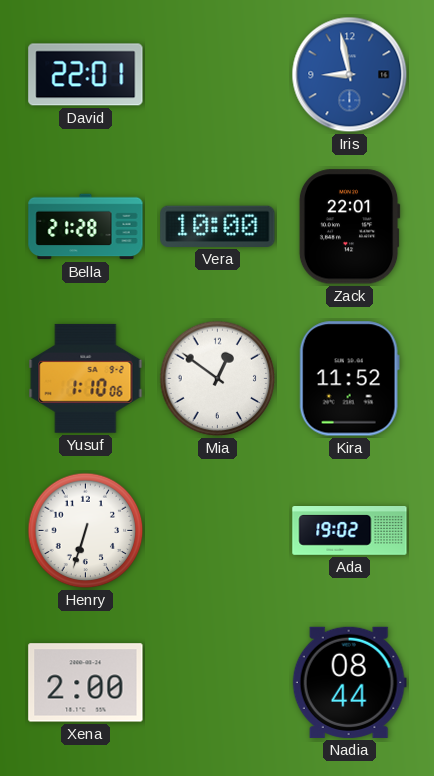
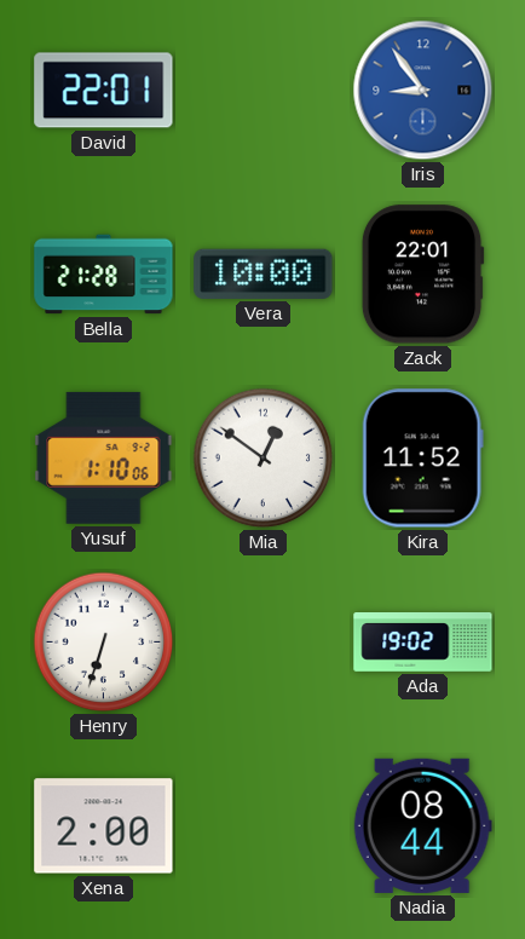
Iris: 8:58 -> 8:54 (423, 91)
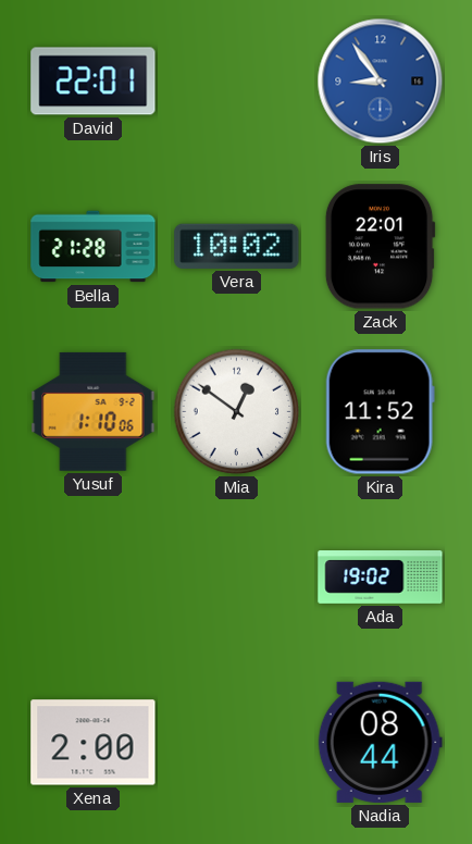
Vera: 10:00 -> 10:02 (237, 246)
Henry: 6:33 -> none (104, 643)
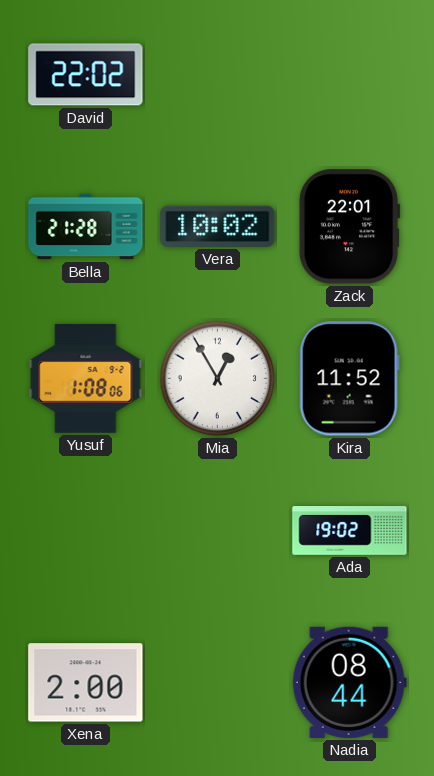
David: 22:01 -> 22:02 (86, 75)
Iris: 8:54 -> none (381, 82)
Yusuf: 1:10 -> 1:08 (86, 378)
Mia: 12:51 -> 12:55 (218, 379)
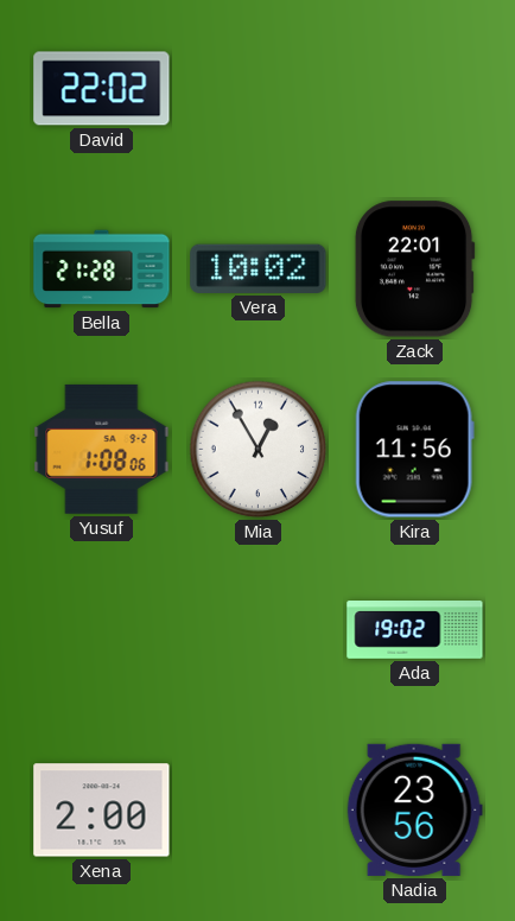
Kira: 11:52 -> 11:56 (414, 450)
Nadia: 08:44 -> 23:56 (414, 809)
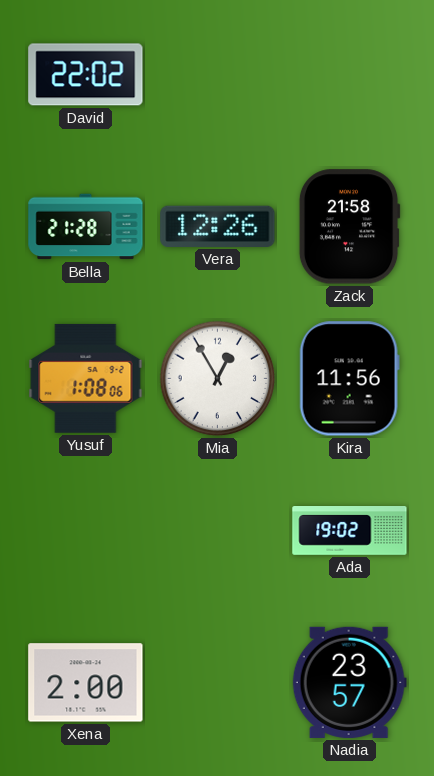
Vera: 10:02 -> 12:26 (218, 226)
Zack: 22:01 -> 21:58 (349, 227)
Nadia: 23:56 -> 23:57 (349, 682)
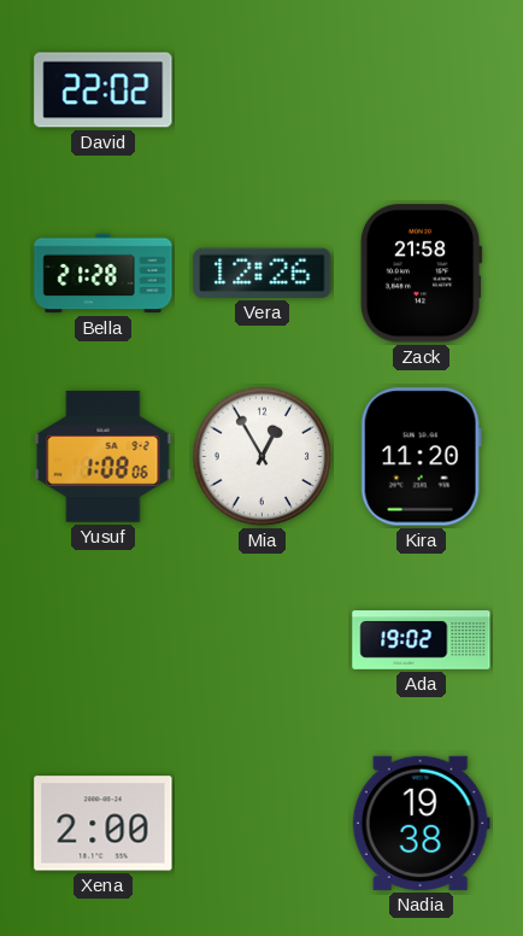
Kira: 11:56 -> 11:20 (421, 457)
Nadia: 23:57 -> 19:38 (421, 823)
